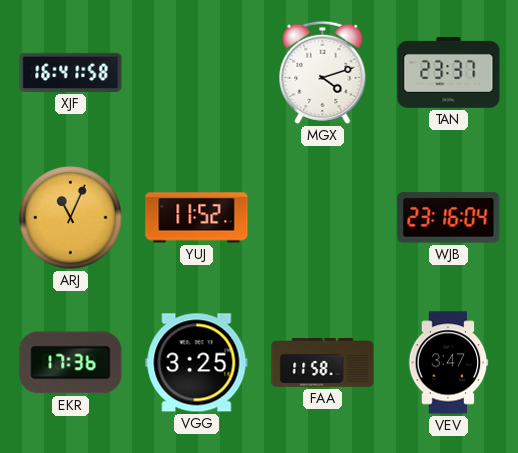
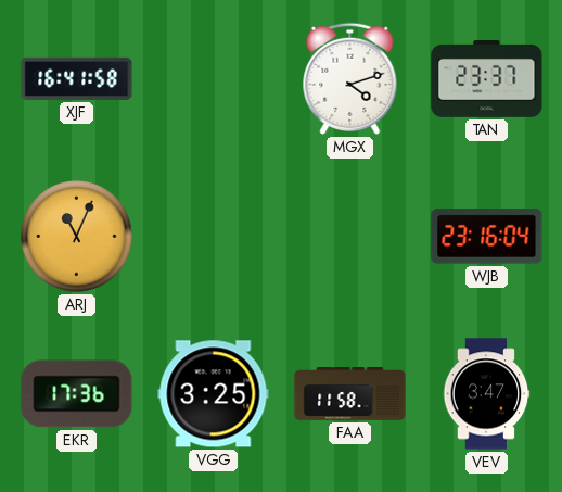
YUJ: 11:52 -> none (197, 218)
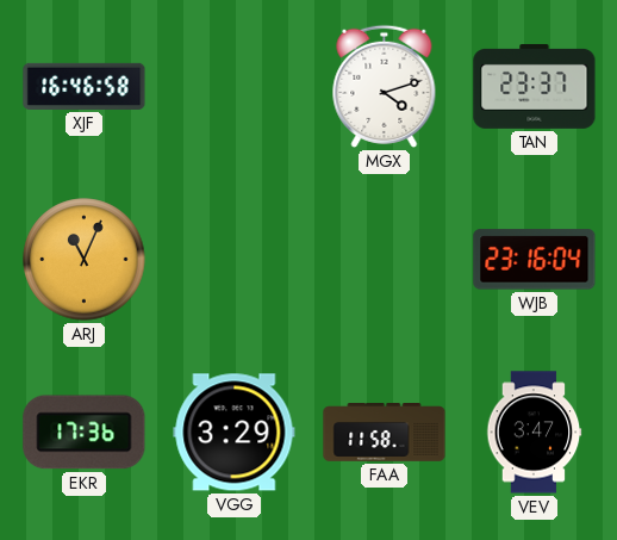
XJF: 16:41 -> 16:46 (85, 86)
VGG: 3:25 -> 3:29 (235, 433)
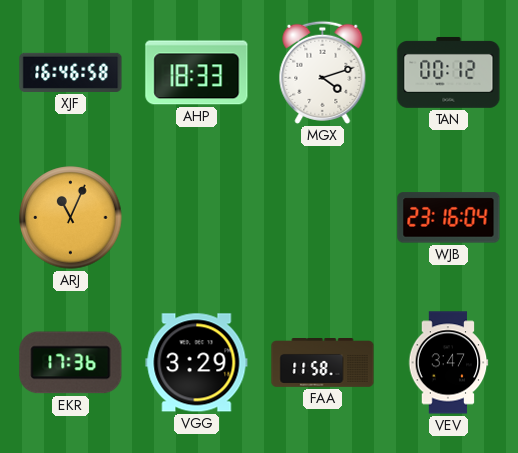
AHP: none -> 18:33 (197, 73)
TAN: 23:37 -> 00:12 (449, 72)
